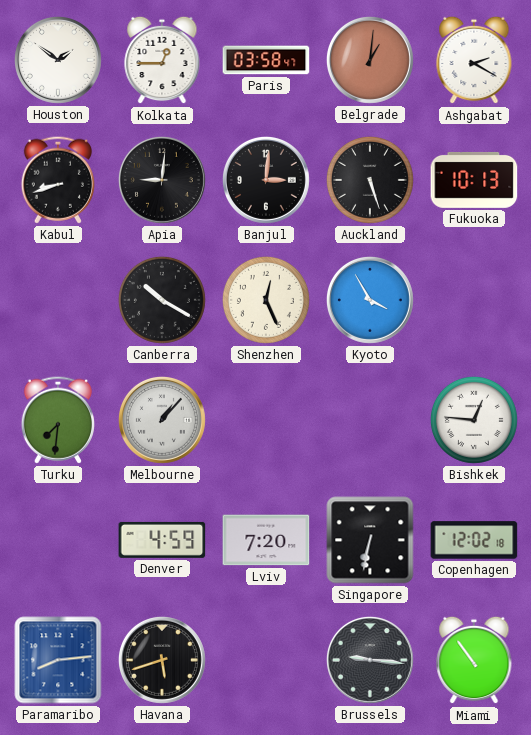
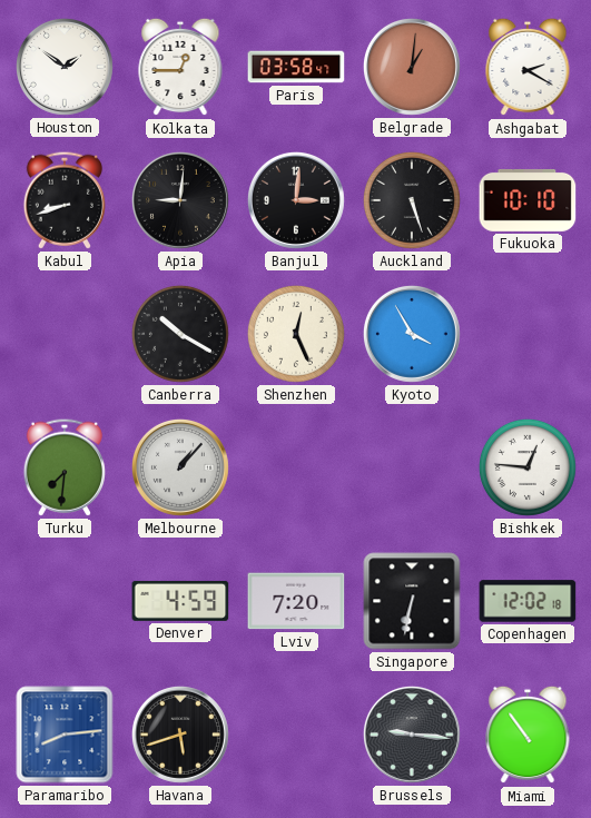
Fukuoka: 10:13 -> 10:10 (528, 200)
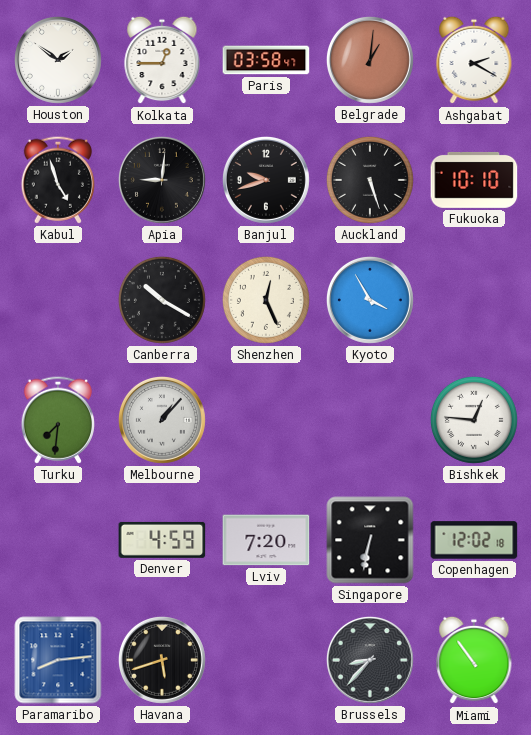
Kabul: 8:42 -> 4:57 (58, 180)
Banjul: 3:01 -> 9:42 (266, 180)
Brussels: 9:16 -> 8:37 (370, 660)
